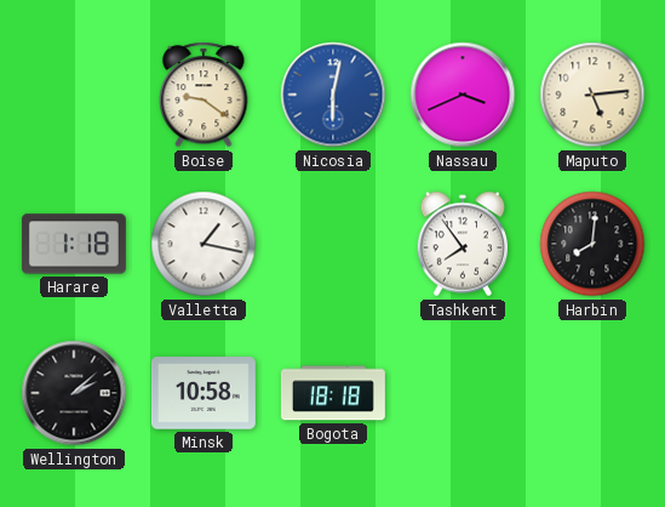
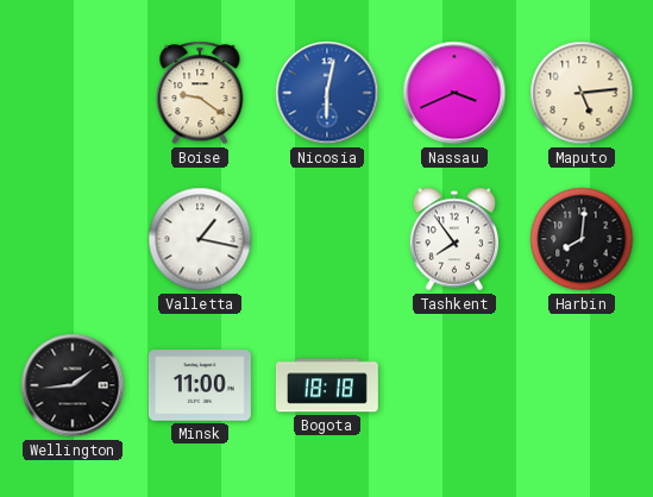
Harare: 1:18 -> none (74, 244)
Wellington: 2:08 -> 1:44 (73, 385)
Minsk: 10:58 -> 11:00 (200, 385)
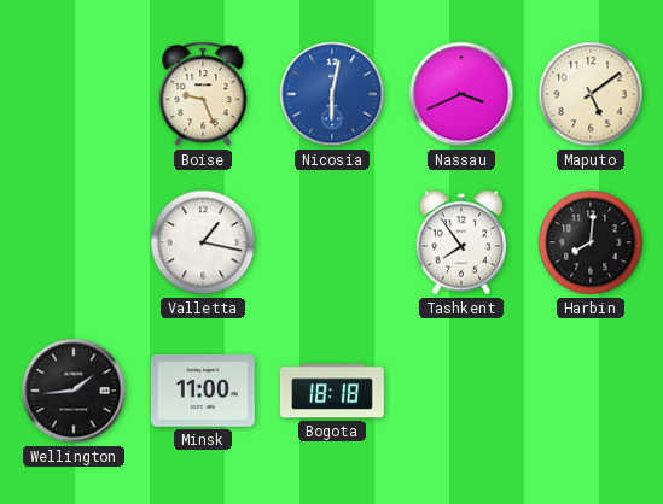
Boise: 9:21 -> 9:26 (203, 94)
Maputo: 5:14 -> 5:09 (591, 94)
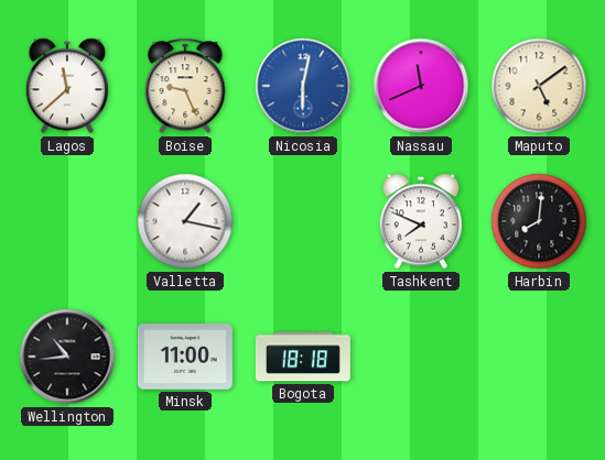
Lagos: none -> 11:38 (67, 86)
Nassau: 3:41 -> 11:41 (421, 86)
Tashkent: 7:54 -> 7:49 (421, 221)
Wellington: 1:44 -> 10:44 (67, 357)
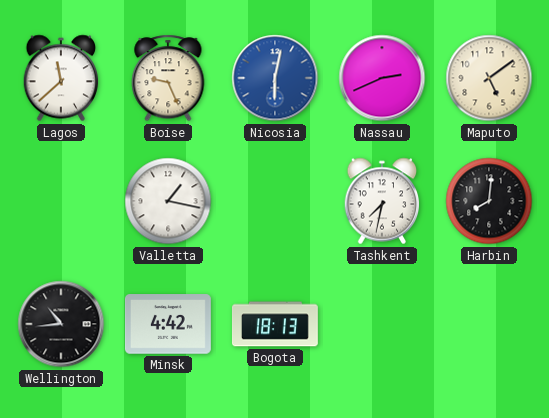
Nassau: 11:41 -> 2:41 (382, 78)
Tashkent: 7:49 -> 7:32 (382, 201)
Minsk: 11:00 -> 4:42 (168, 324)
Bogota: 18:18 -> 18:13 (275, 324)
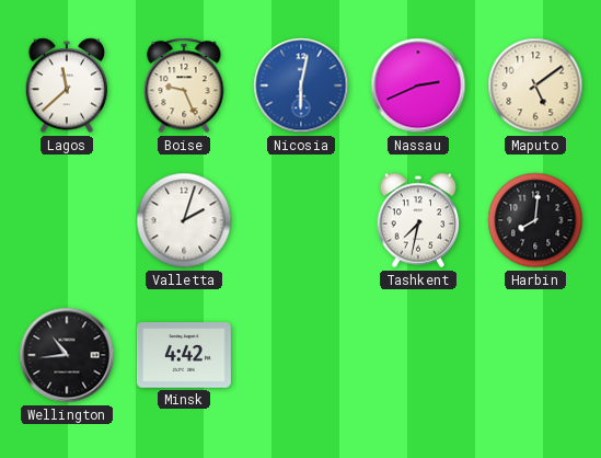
Valletta: 1:17 -> 2:03 (184, 220)
Bogota: 18:13 -> none (275, 324)
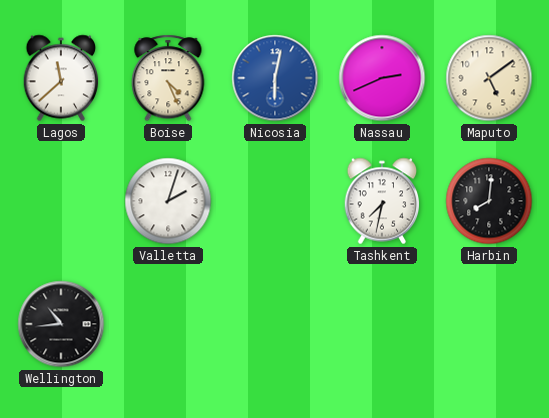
Boise: 9:26 -> 4:26 (168, 78)
Minsk: 4:42 -> none (184, 355)
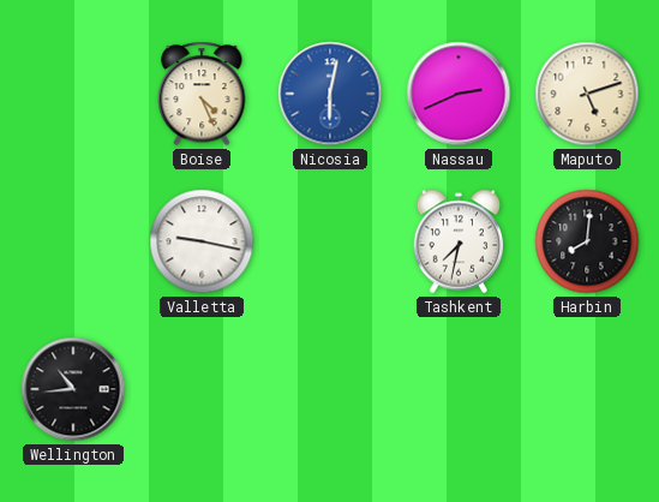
Lagos: 11:38 -> none (61, 78)
Maputo: 5:09 -> 5:12 (587, 94)
Valletta: 2:03 -> 9:17 (202, 241)
